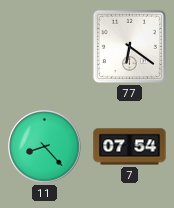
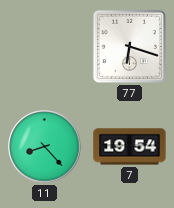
77: 6:21 -> 6:18 (129, 46)
7: 07:54 -> 19:54 (130, 147)
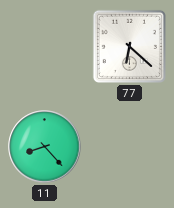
77: 6:18 -> 6:22 (129, 46)
7: 19:54 -> none (130, 147)
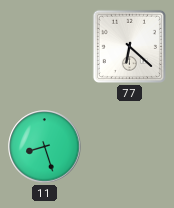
11: 8:23 -> 8:27 (45, 147)
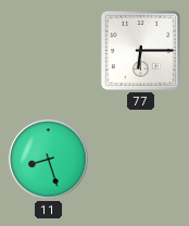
77: 6:22 -> 6:15 (140, 50)
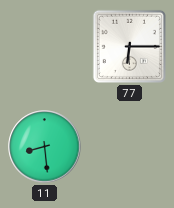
11: 8:27 -> 8:29 (45, 147)
